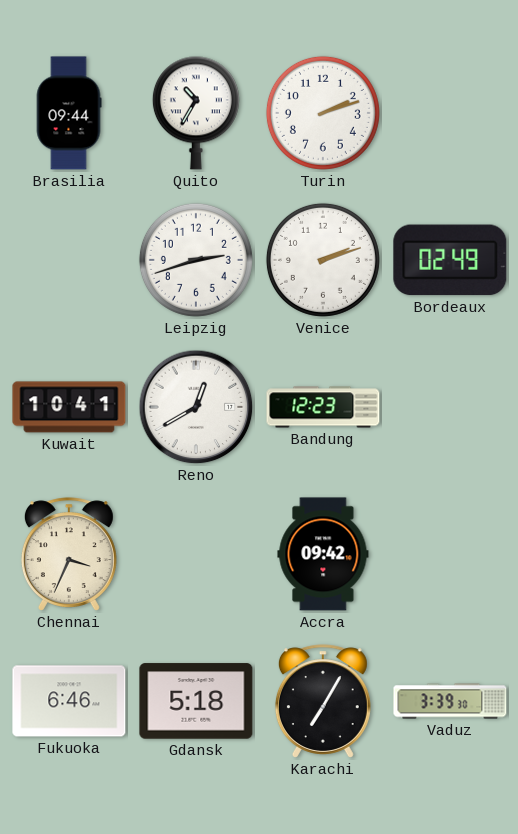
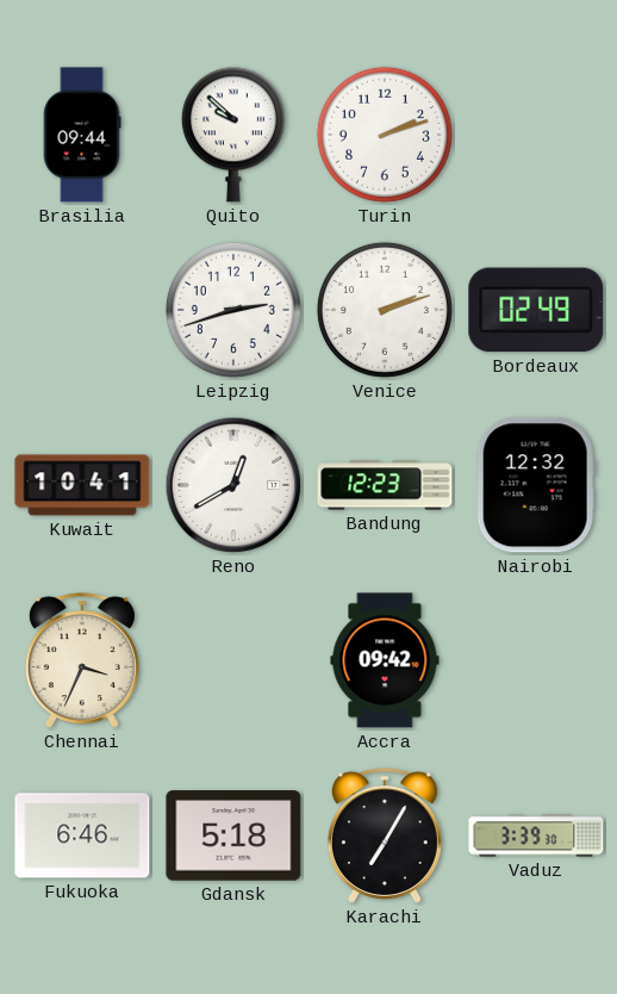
Quito: 10:35 -> 9:52 (233, 135)
Nairobi: none -> 12:32 (536, 485)
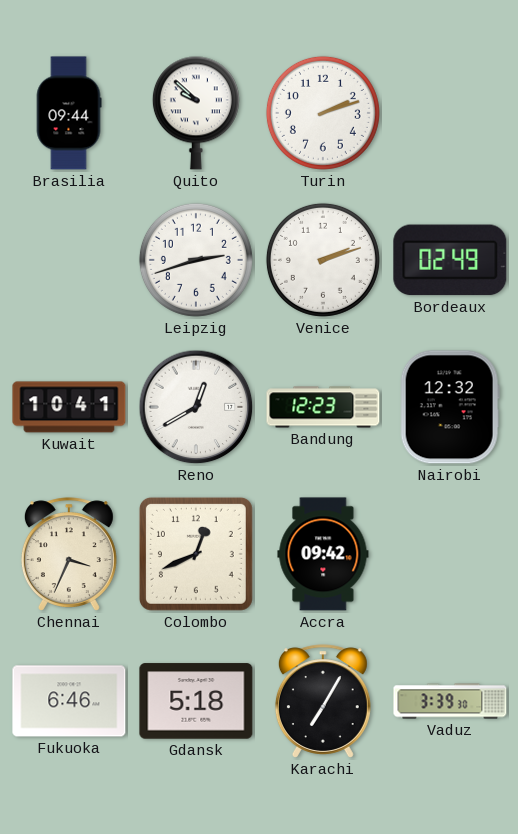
Colombo: none -> 12:41 (196, 554)
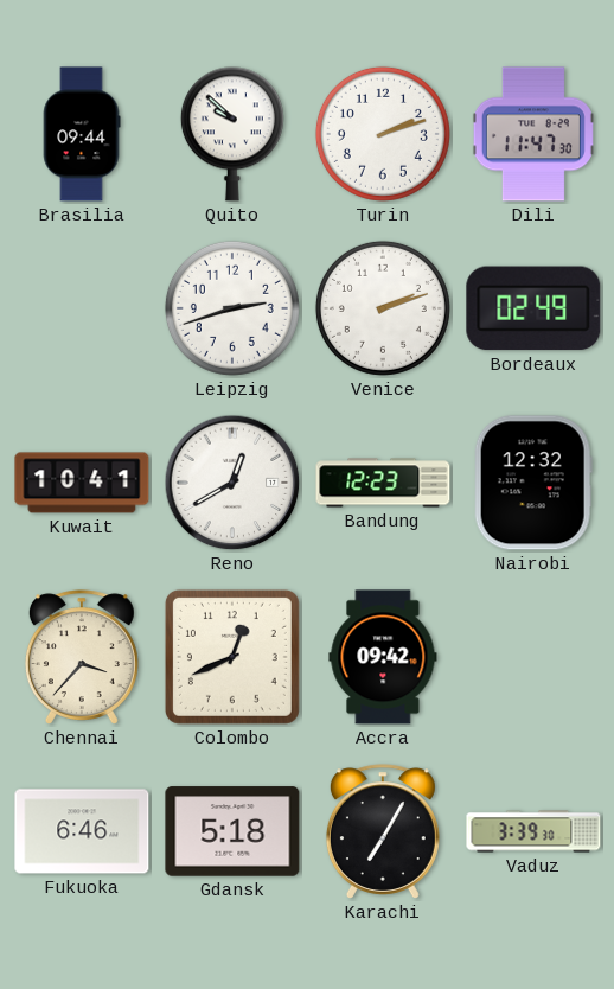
Dili: none -> 11:47 (533, 134)
Chennai: 3:34 -> 3:37 (82, 657)
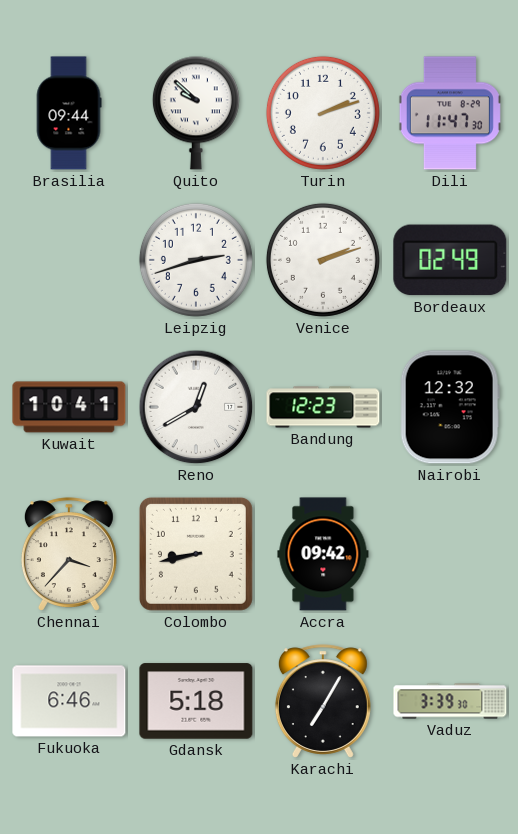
Colombo: 12:41 -> 8:43 (196, 554)
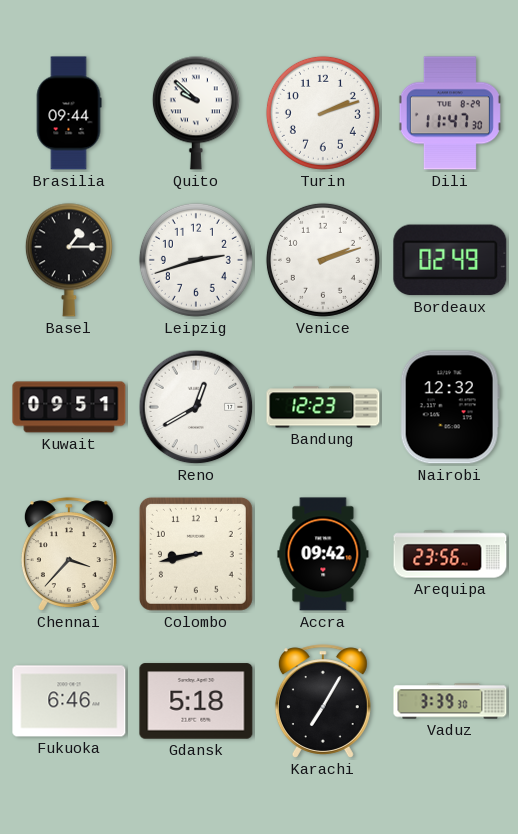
Basel: none -> 1:15 (69, 260)
Kuwait: 10:41 -> 09:51 (69, 407)
Arequipa: none -> 23:56 (450, 554)
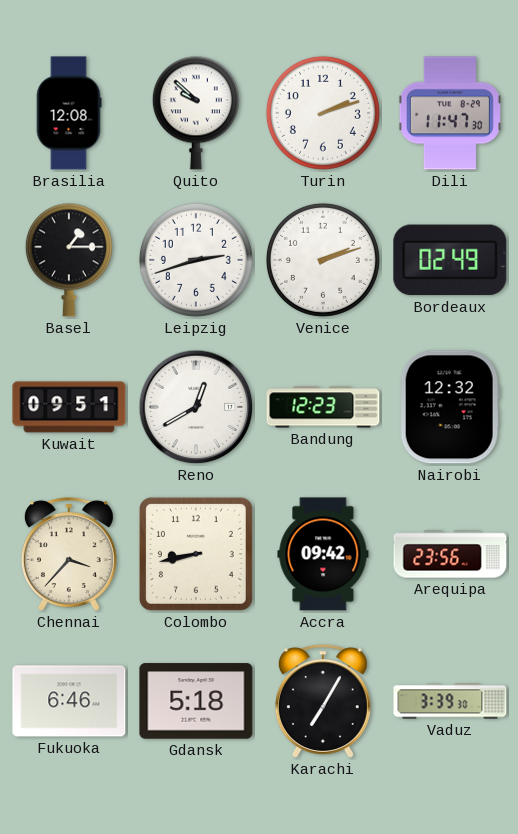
Brasilia: 09:44 -> 12:08 (69, 113)
